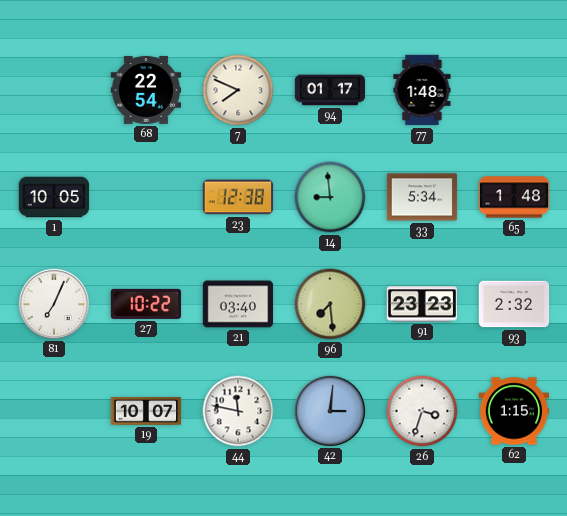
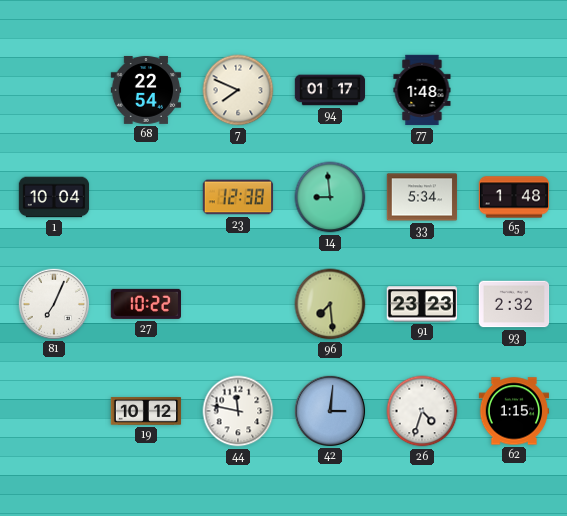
1: 10:05 -> 10:04 (54, 197)
21: 03:40 -> none (238, 304)
19: 10:07 -> 10:12 (146, 411)
26: 3:33 -> 4:33 (422, 411)
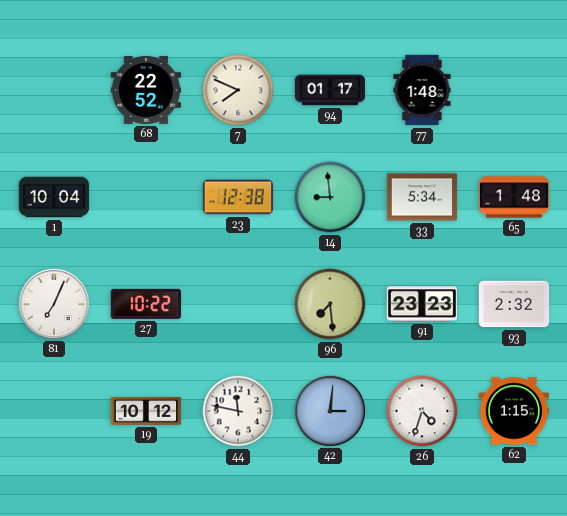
68: 22:54 -> 22:52 (146, 90)
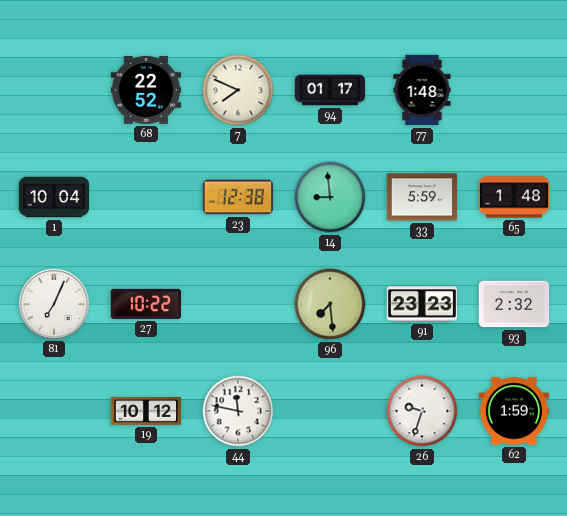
33: 5:34 -> 5:59 (422, 197)
42: 3:01 -> none (329, 410)
26: 4:33 -> 9:33 (422, 411)
62: 1:15 -> 1:59 (514, 411)
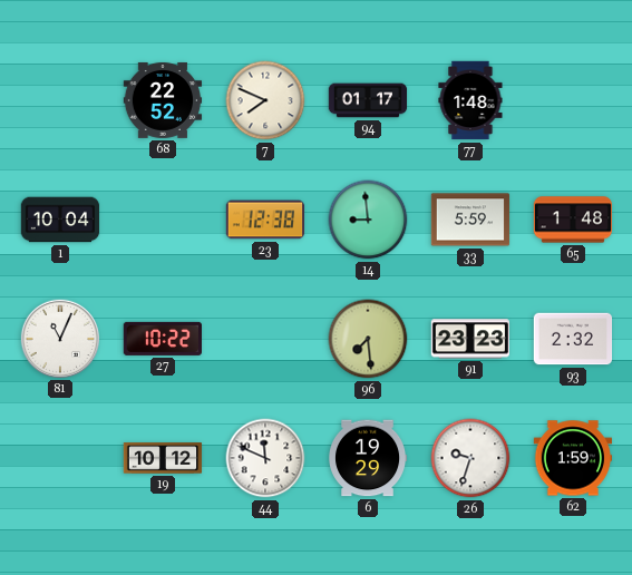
81: 7:04 -> 11:04 (59, 338)
44: 11:47 -> 11:49 (265, 458)
6: none -> 19:29 (369, 458)
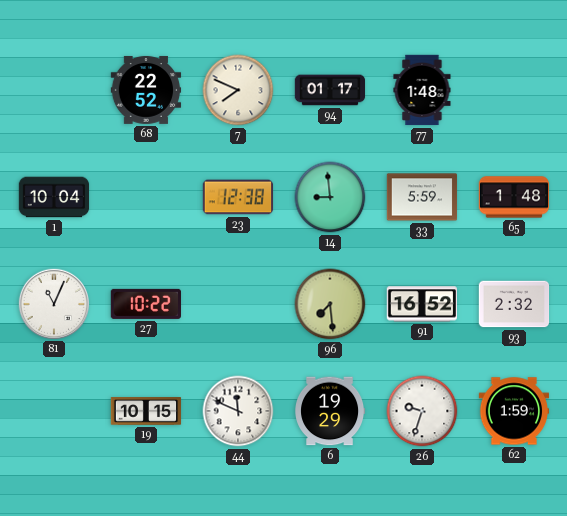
91: 23:23 -> 16:52 (421, 304)
19: 10:12 -> 10:15 (146, 411)
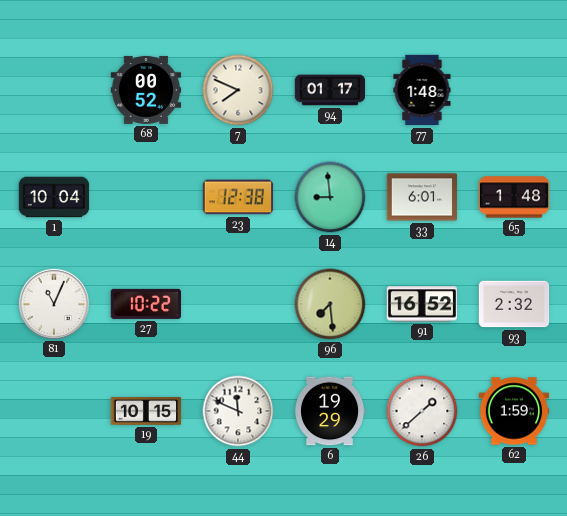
68: 22:52 -> 00:52 (146, 90)
33: 5:59 -> 6:01 (422, 197)
26: 9:33 -> 1:38 (422, 411)
